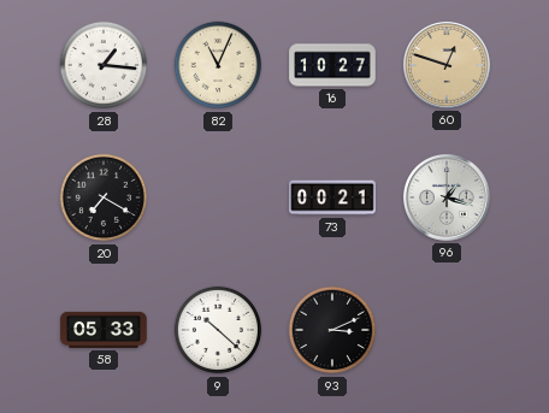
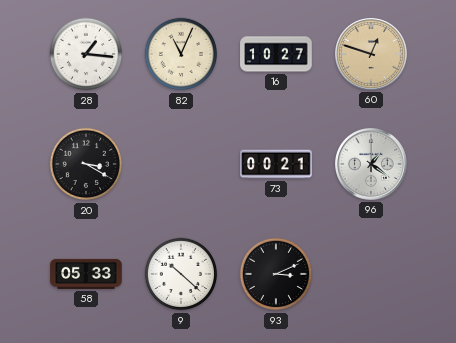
20: 7:20 -> 3:20 (86, 164)
96: 1:18 -> 1:21 (372, 165)
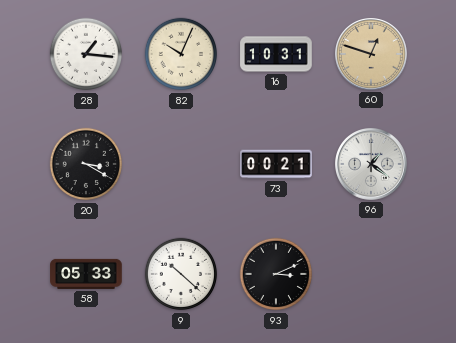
82: 11:04 -> 10:04 (181, 54)
16: 10:27 -> 10:31 (276, 54)
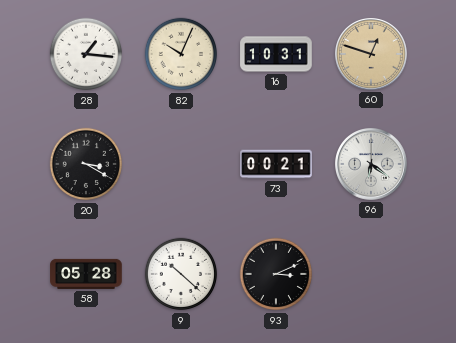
96: 1:21 -> 6:21 (372, 165)
58: 05:33 -> 05:28 (86, 274)
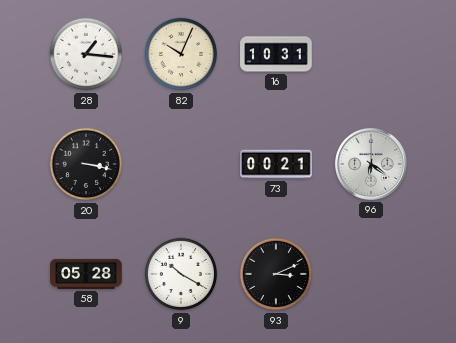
60: 12:48 -> none (372, 55)
20: 3:20 -> 3:17 (86, 164)
9: 10:22 -> 10:20 (181, 274)
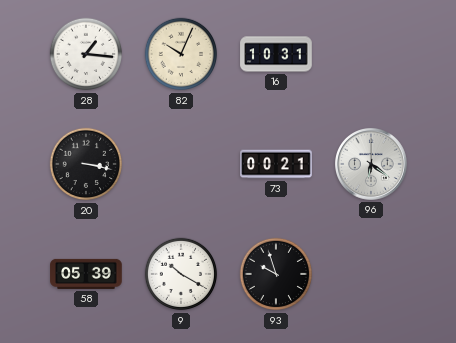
58: 05:28 -> 05:39 (86, 274)
93: 3:11 -> 9:57 (276, 274)
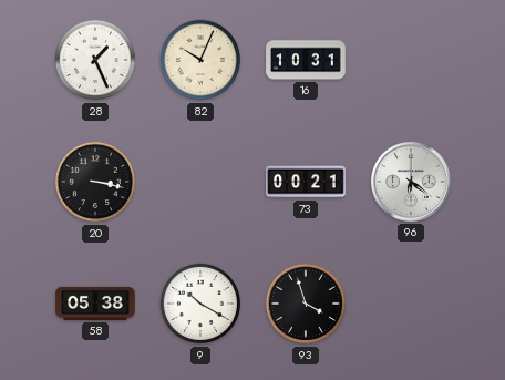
28: 1:16 -> 1:26 (95, 60)
58: 05:39 -> 05:38 (95, 304)
93: 9:57 -> 3:57 (306, 304)
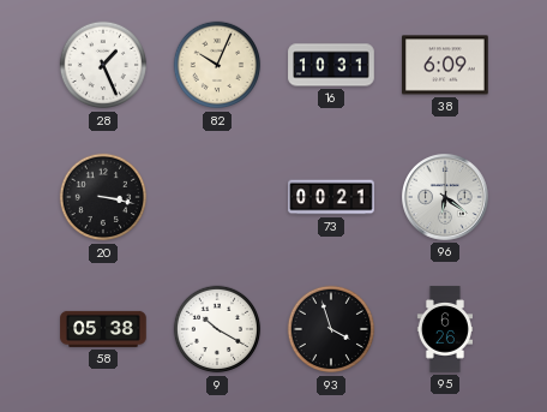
38: none -> 6:09 (445, 65)
95: none -> 6:26 (444, 329)
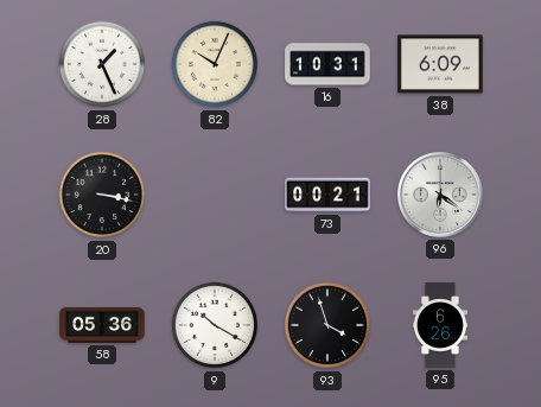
58: 05:38 -> 05:36 (102, 325)
